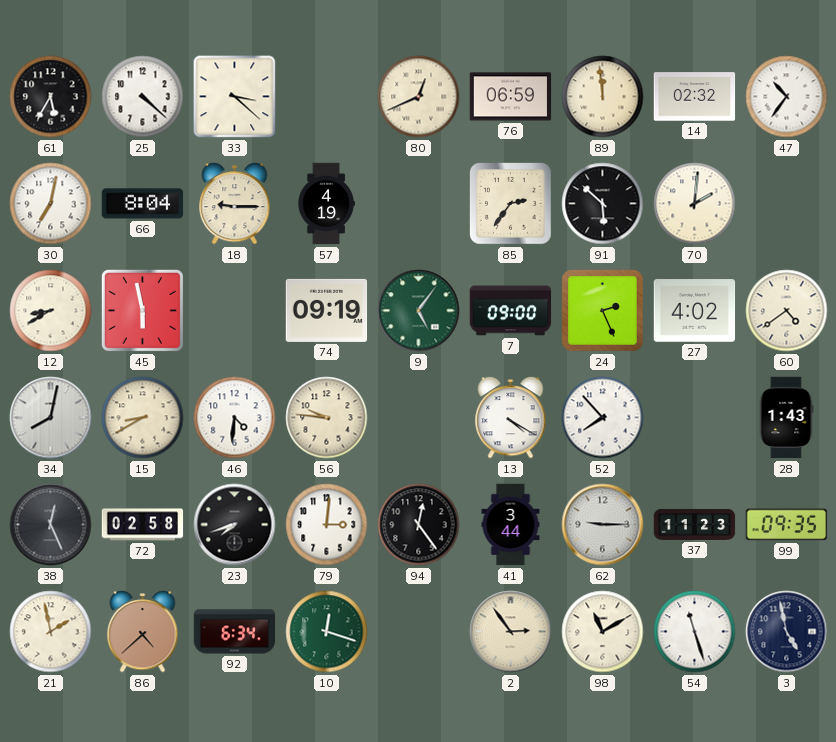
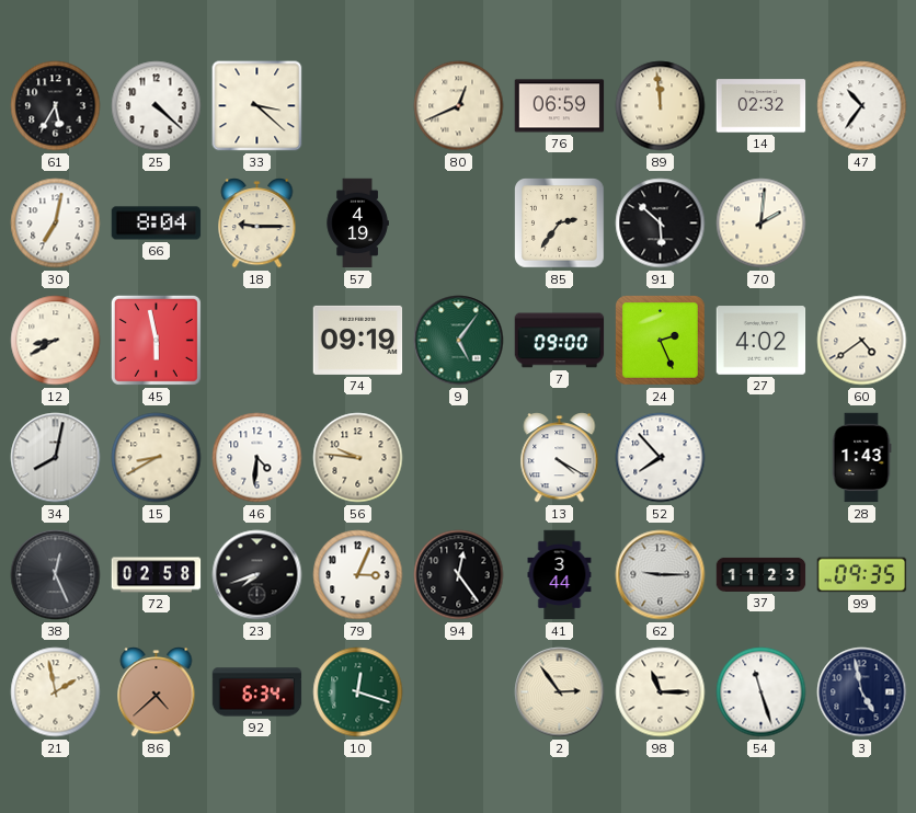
79: 3:01 -> 3:04 (358, 575)
98: 11:10 -> 11:15 (661, 692)
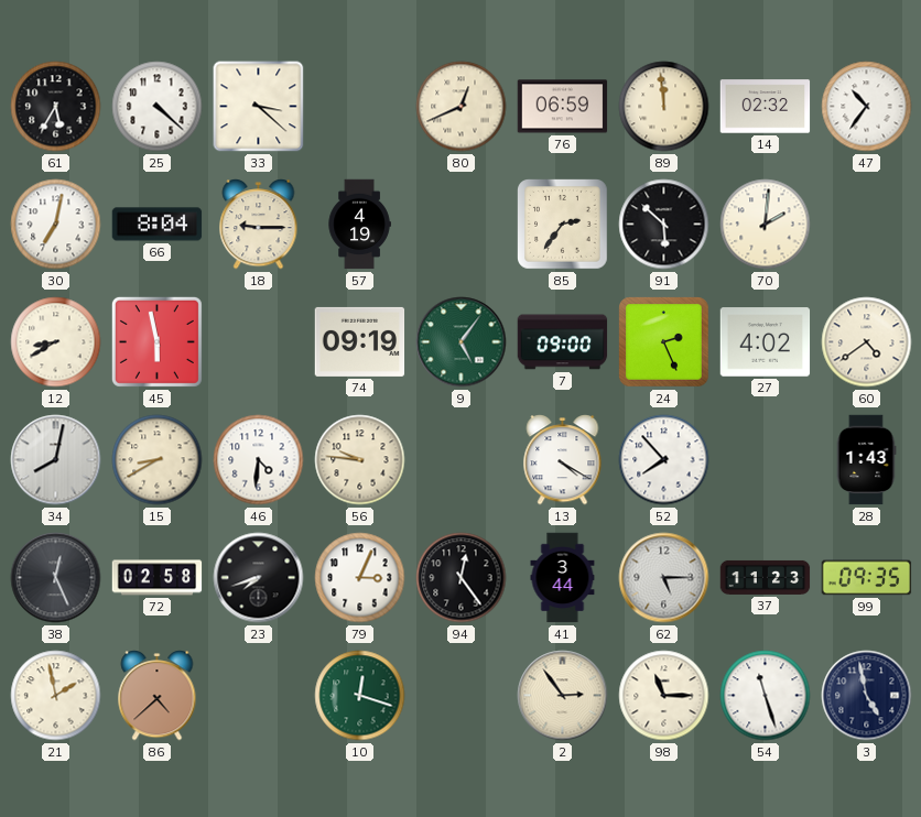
62: 9:15 -> 5:15 (664, 578)
92: 6:34 -> none (257, 692)
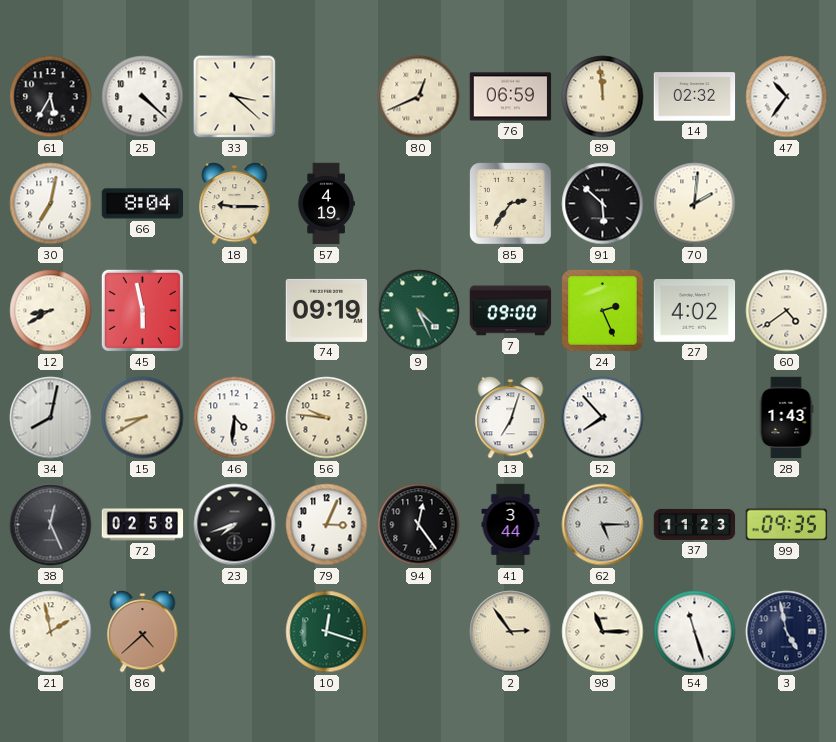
9: 5:06 -> 4:26 (419, 311)
13: 4:20 -> 7:03 (511, 418)
